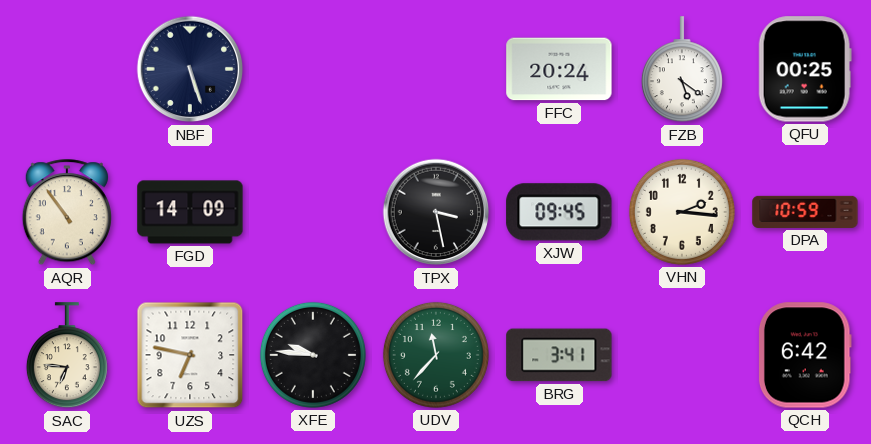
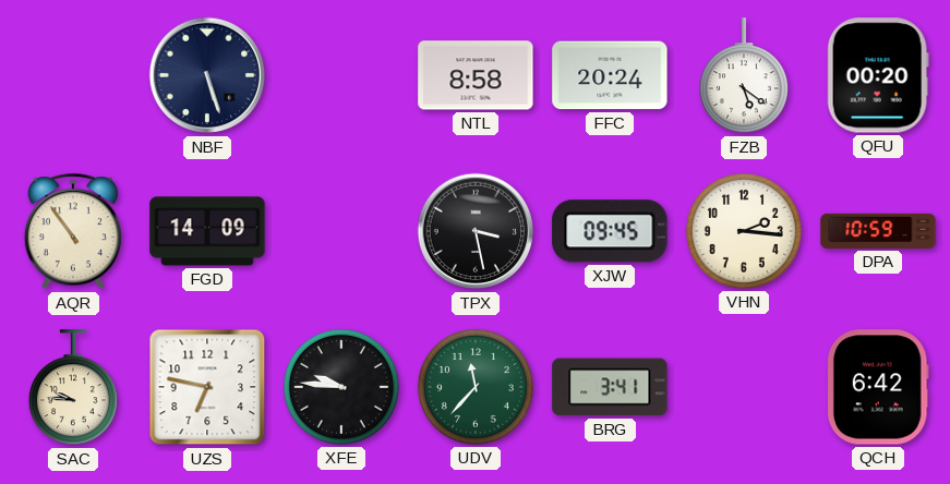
NTL: none -> 8:58 (476, 75)
QFU: 00:25 -> 00:20 (878, 75)
SAC: 6:46 -> 9:46 (73, 388)
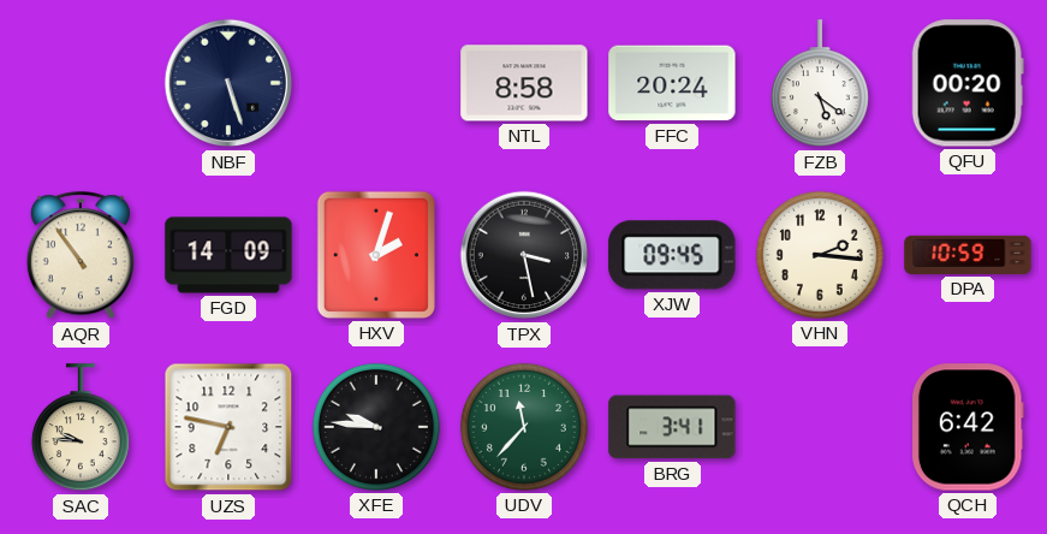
HXV: none -> 2:03 (376, 255)
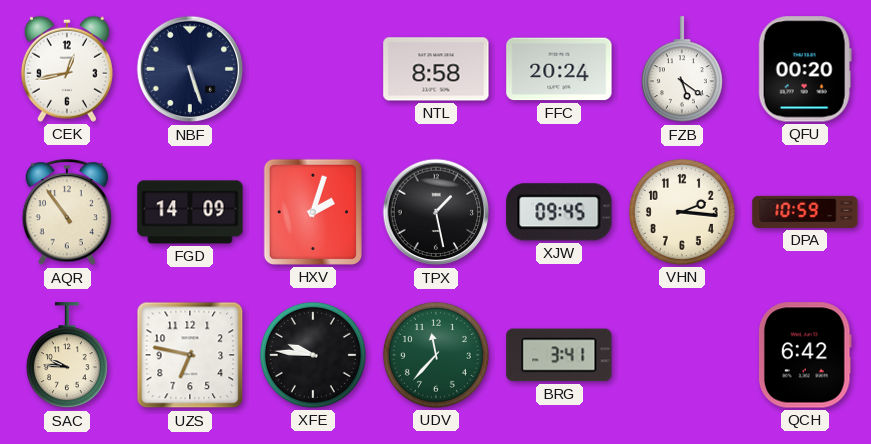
CEK: none -> 12:43 (67, 69)
TPX: 3:28 -> 1:28 (436, 212)
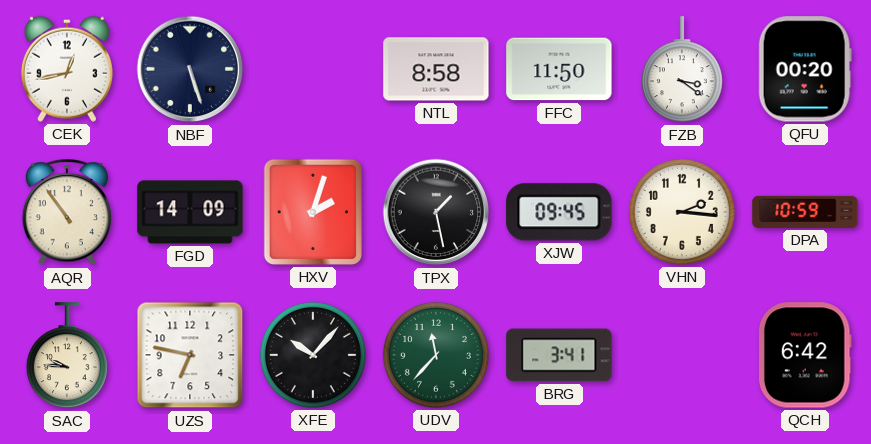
FFC: 20:24 -> 11:50 (559, 69)
FZB: 5:21 -> 3:21 (682, 70)
XFE: 9:46 -> 10:07 (313, 355)
